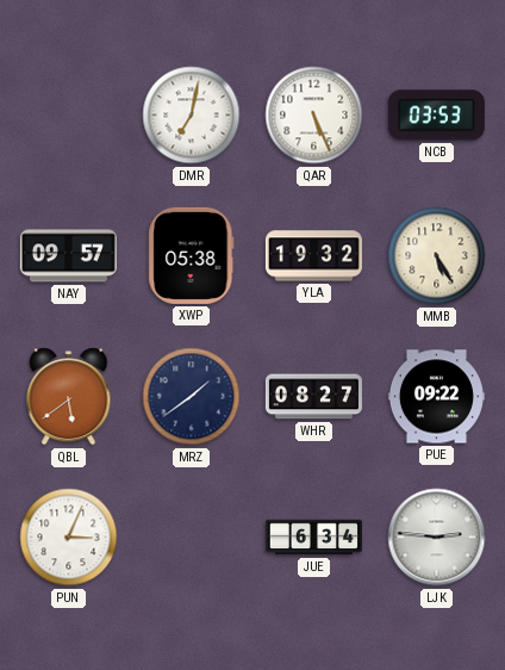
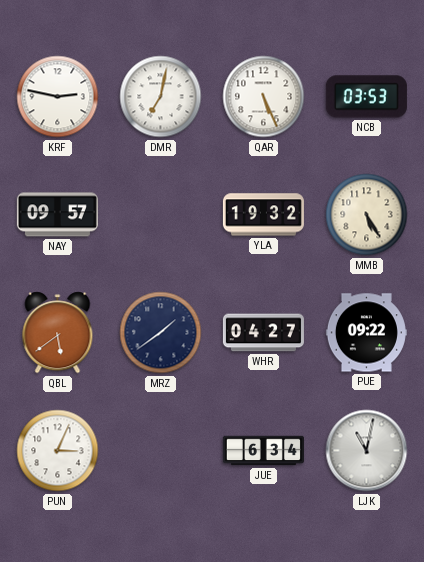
KRF: none -> 2:47 (58, 97)
XWP: 05:38 -> none (192, 255)
WHR: 08:27 -> 04:27 (263, 333)
LJK: 2:46 -> 11:02 (367, 451)
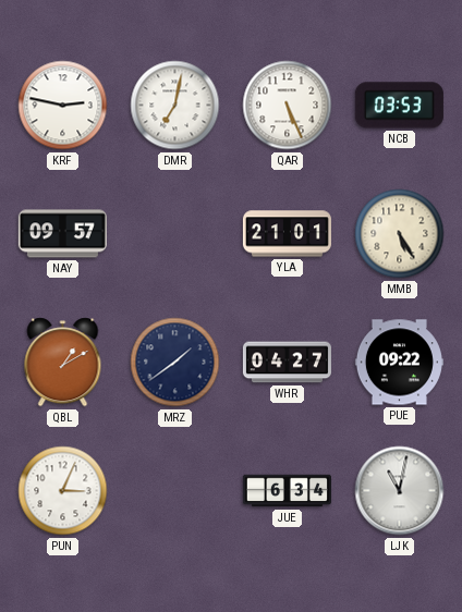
YLA: 19:32 -> 21:01 (287, 234)
QBL: 5:39 -> 1:10 (63, 363)
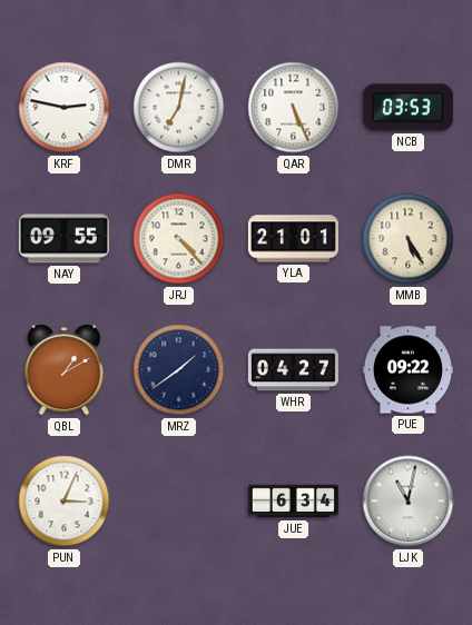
NAY: 09:57 -> 09:55 (63, 239)
JRJ: none -> 4:23 (179, 239)
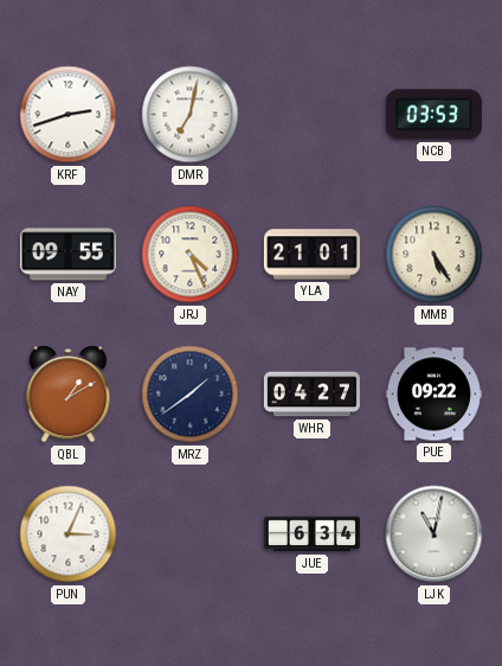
KRF: 2:47 -> 2:42 (69, 115)
QAR: 5:26 -> none (294, 108)
JRJ: 4:23 -> 4:26 (191, 255)
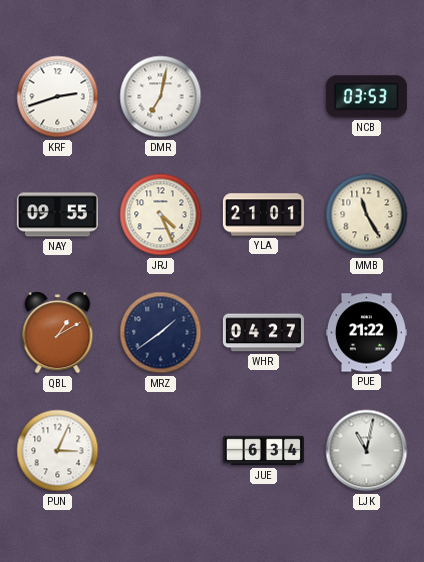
MMB: 5:25 -> 11:25 (367, 215)
PUE: 09:22 -> 21:22 (366, 333)
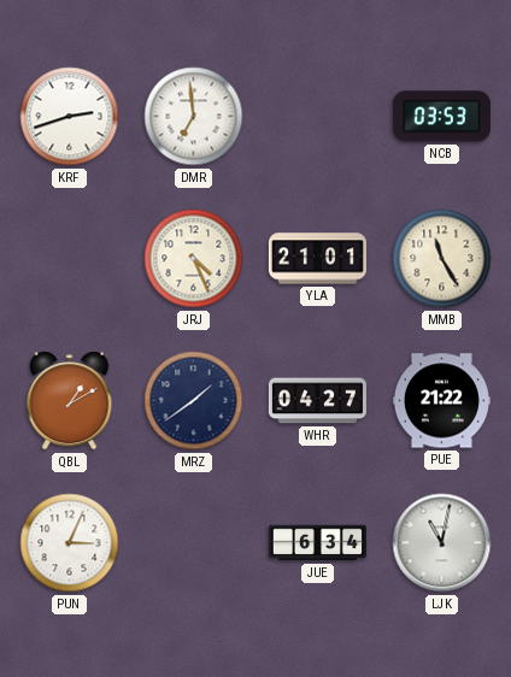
DMR: 7:02 -> 6:59 (194, 117)
NAY: 09:55 -> none (57, 215)
